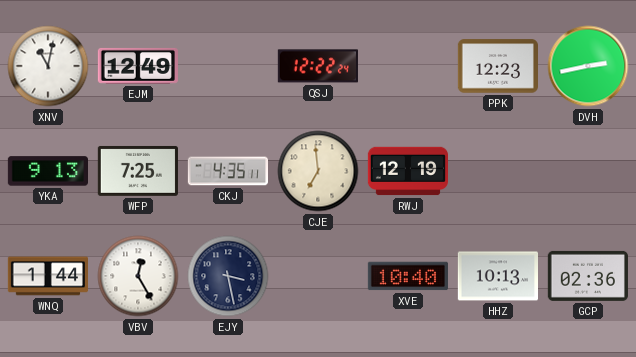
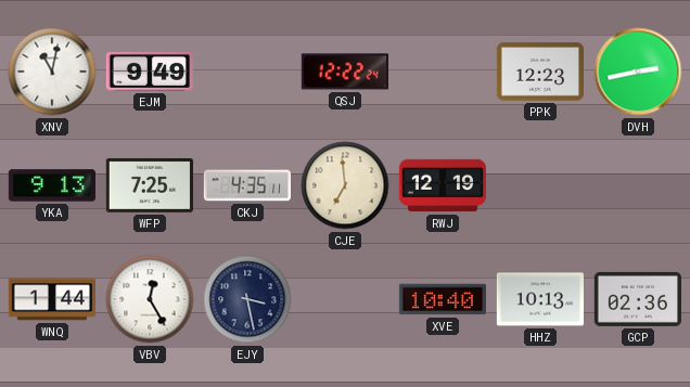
EJM: 12:49 -> 9:49 (150, 72)
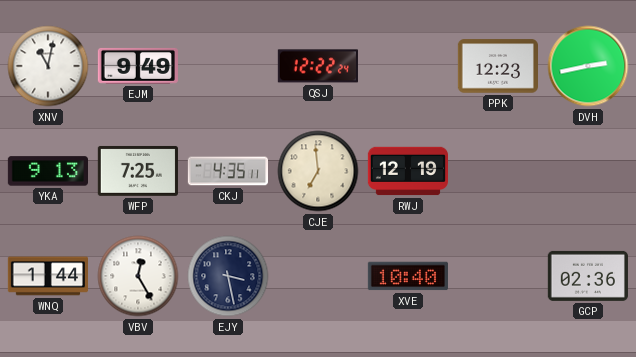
HHZ: 10:13 -> none (539, 299)
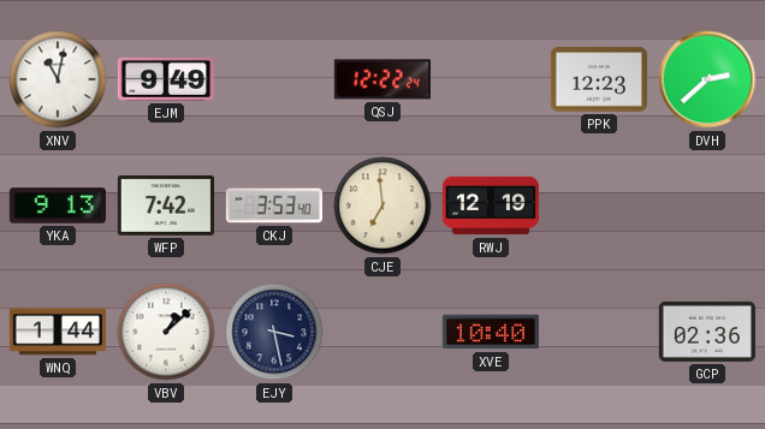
DVH: 2:43 -> 2:38 (707, 79)
WFP: 7:25 -> 7:42 (166, 205)
CKJ: 4:35 -> 3:53 (273, 205)
VBV: 12:25 -> 1:08 (166, 332)
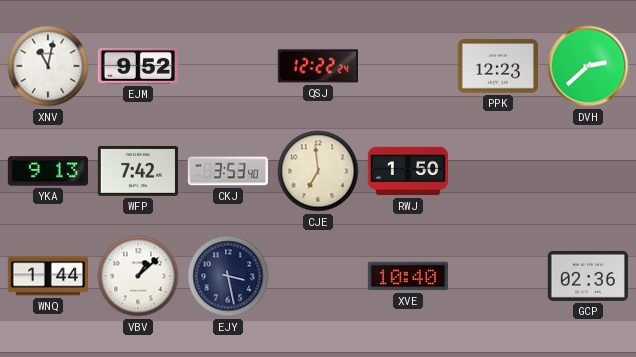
EJM: 9:49 -> 9:52 (138, 66)
RWJ: 12:19 -> 1:50 (407, 171)
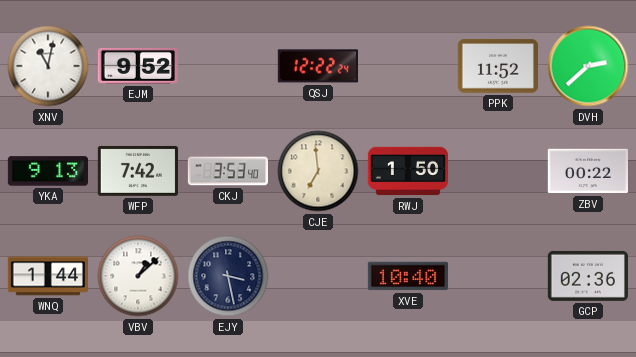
PPK: 12:23 -> 11:52 (497, 66)
ZBV: none -> 00:22 (588, 171)
